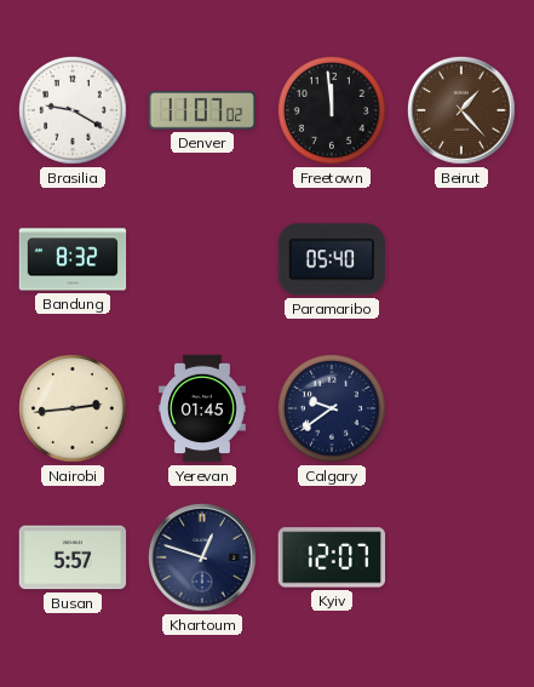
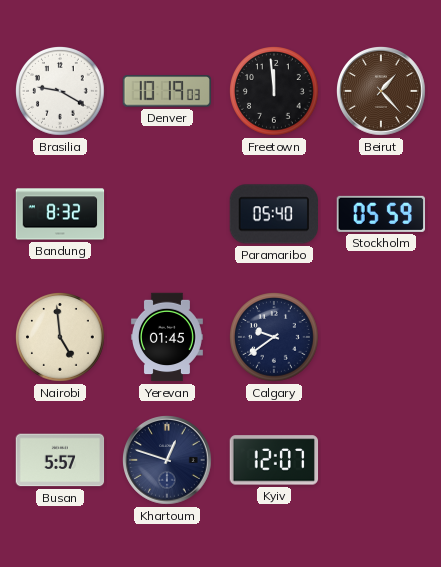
Denver: 11:07 -> 10:19 (167, 91)
Stockholm: none -> 05:59 (380, 214)
Nairobi: 2:44 -> 4:59 (61, 338)
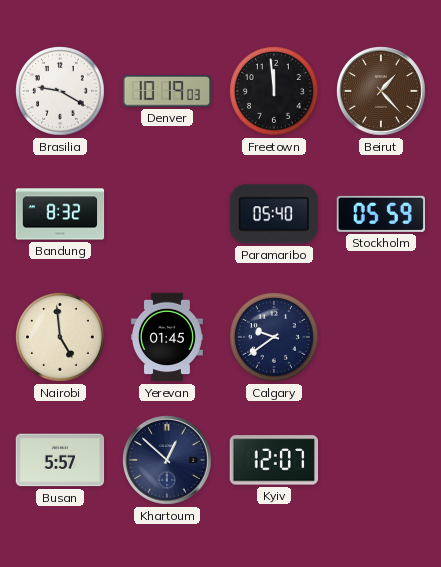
Khartoum: 12:48 -> 12:52 (168, 461)
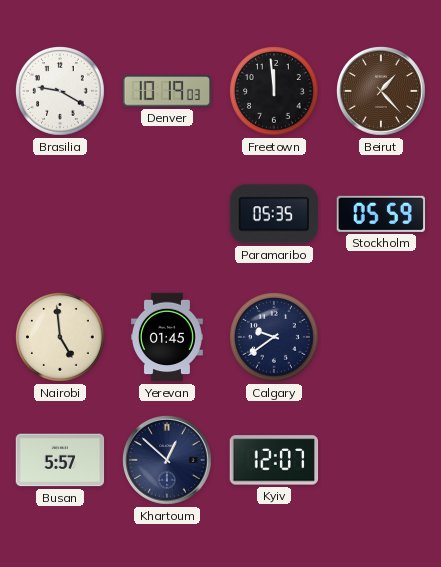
Bandung: 8:32 -> none (60, 214)
Paramaribo: 05:40 -> 05:35 (273, 214)
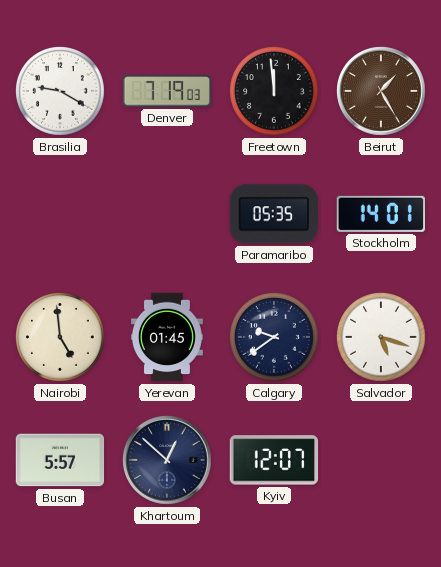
Denver: 10:19 -> 7:19 (167, 91)
Beirut: 1:23 -> 1:25 (382, 92)
Stockholm: 05:59 -> 14:01 (380, 214)
Salvador: none -> 5:18 (382, 338)
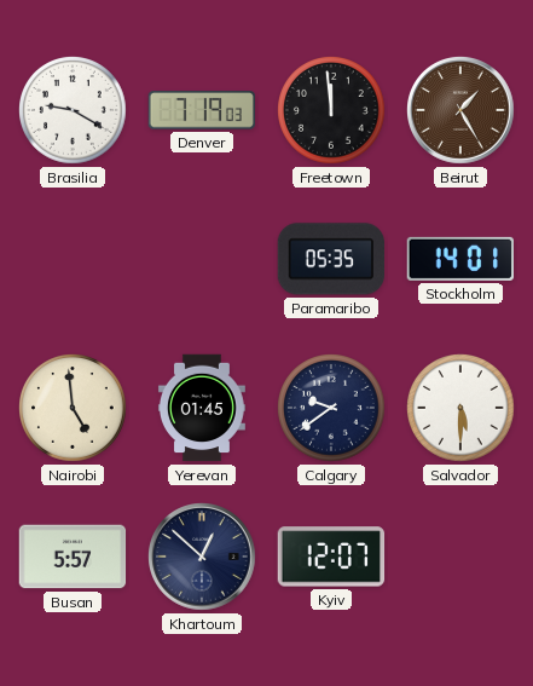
Salvador: 5:18 -> 5:30 (462, 409)
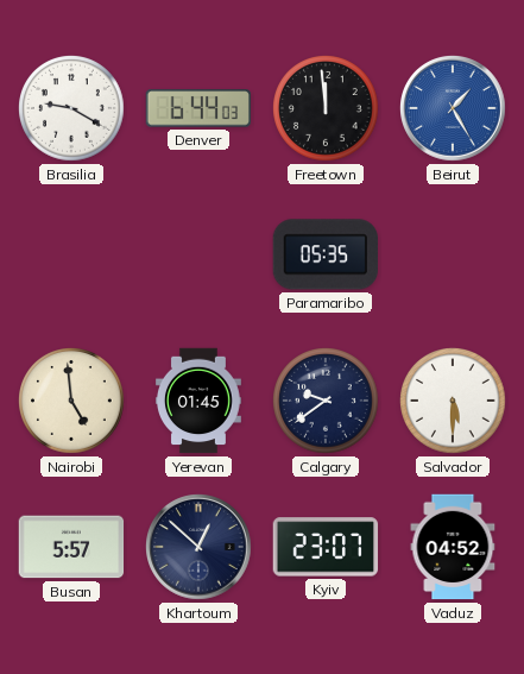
Denver: 7:19 -> 6:44 (198, 108)
Beirut dial: brown -> blue (454, 109)
Stockholm: 14:01 -> none (459, 259)
Kyiv: 12:07 -> 23:07 (326, 547)
Vaduz: none -> 04:52 (453, 547)
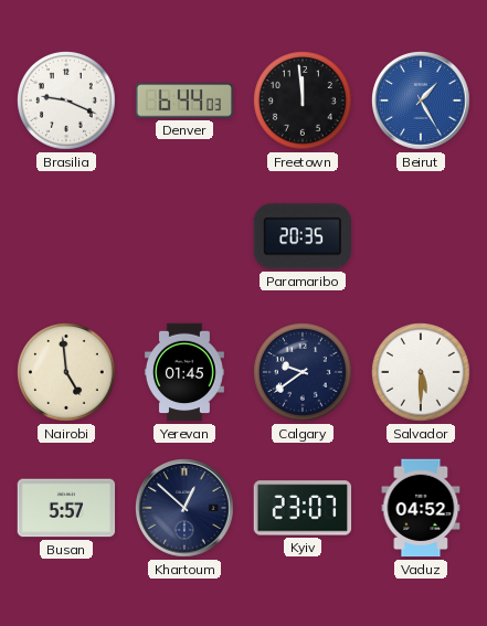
Brasilia: 9:20 -> 9:19 (67, 102)
Paramaribo: 05:35 -> 20:35 (301, 236)
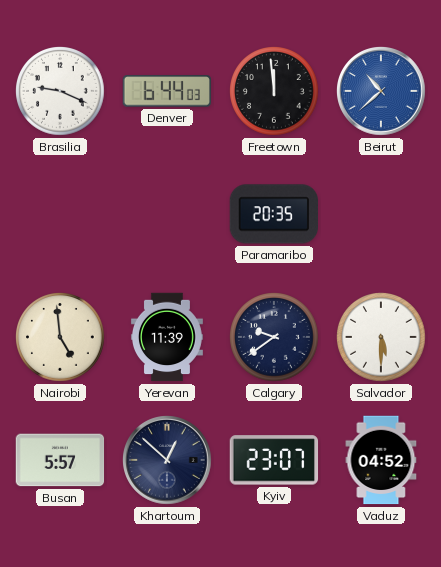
Beirut: 1:25 -> 10:38 (382, 92)
Yerevan: 01:45 -> 11:39 (167, 337)
